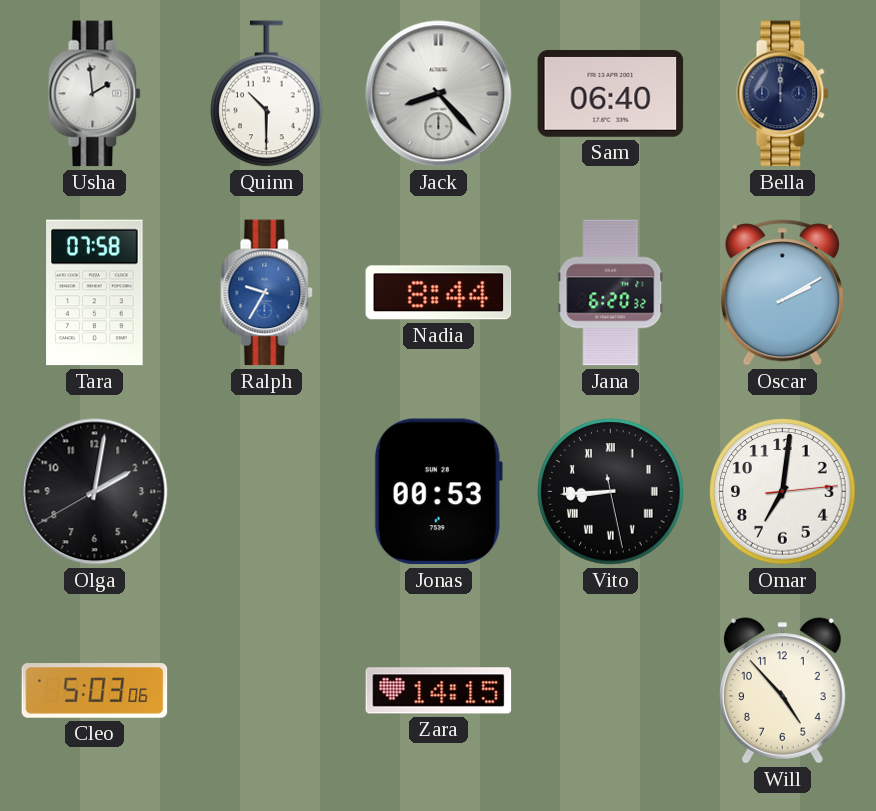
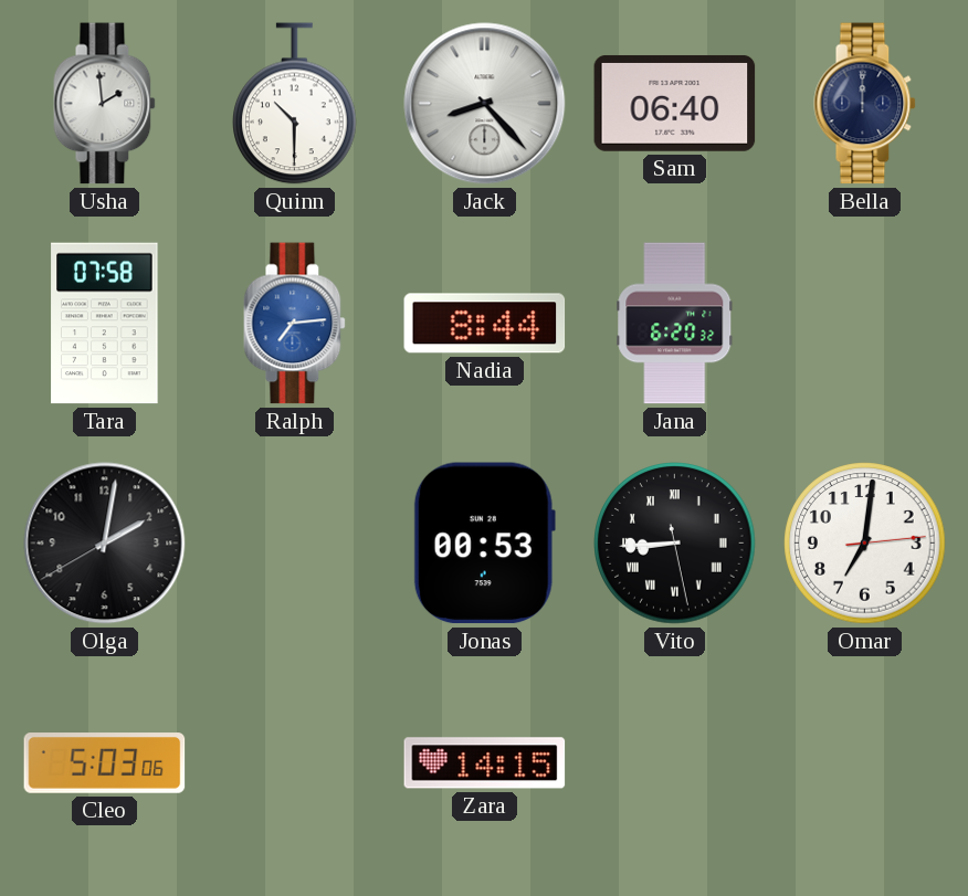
Ralph: 9:35 -> 7:14 (295, 324)
Oscar: 2:10 -> none (782, 293)
Will: 4:53 -> none (782, 691)
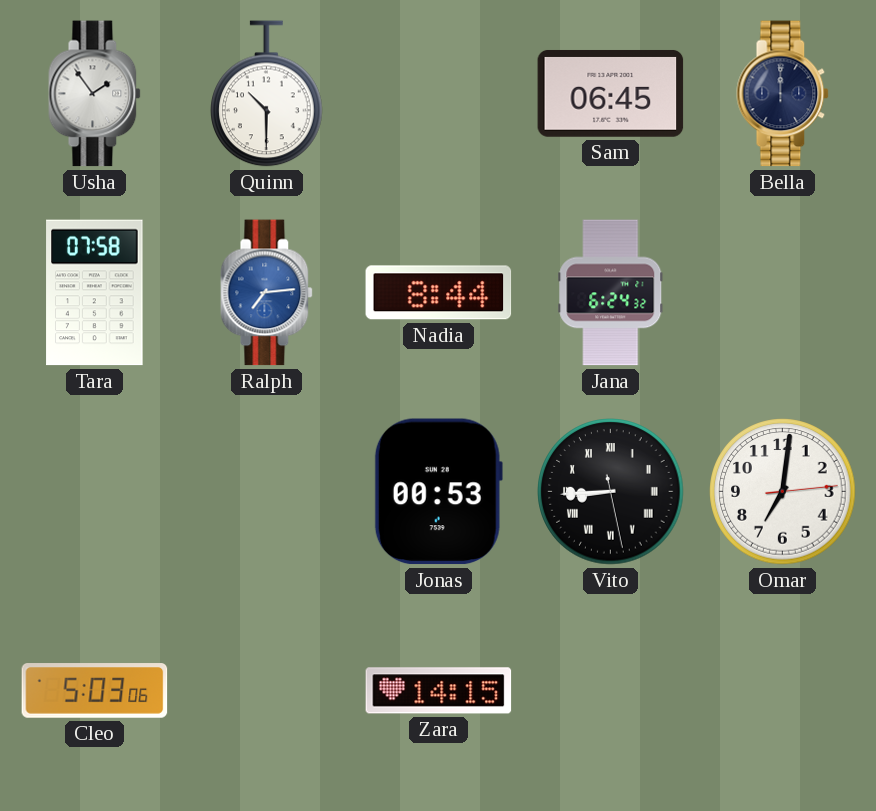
Usha: 1:59 -> 1:54 (95, 94)
Jack: 8:23 -> none (485, 104)
Sam: 06:40 -> 06:45 (611, 93)
Jana: 6:20 -> 6:24 (611, 293)
Olga: 2:01 -> none (105, 544)
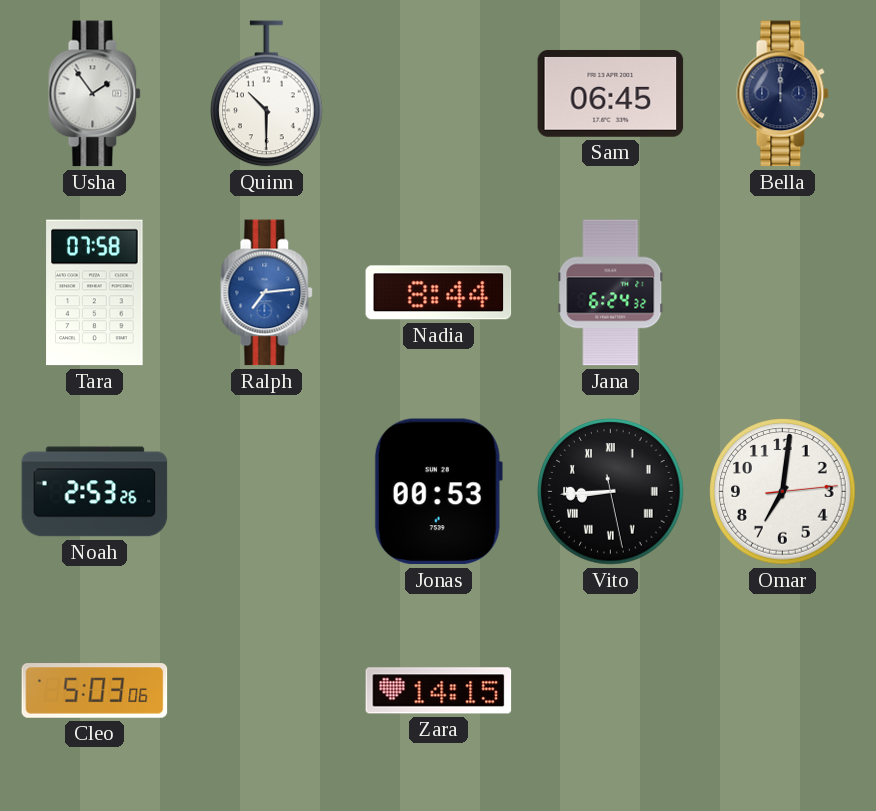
Noah: none -> 2:53 (95, 492)
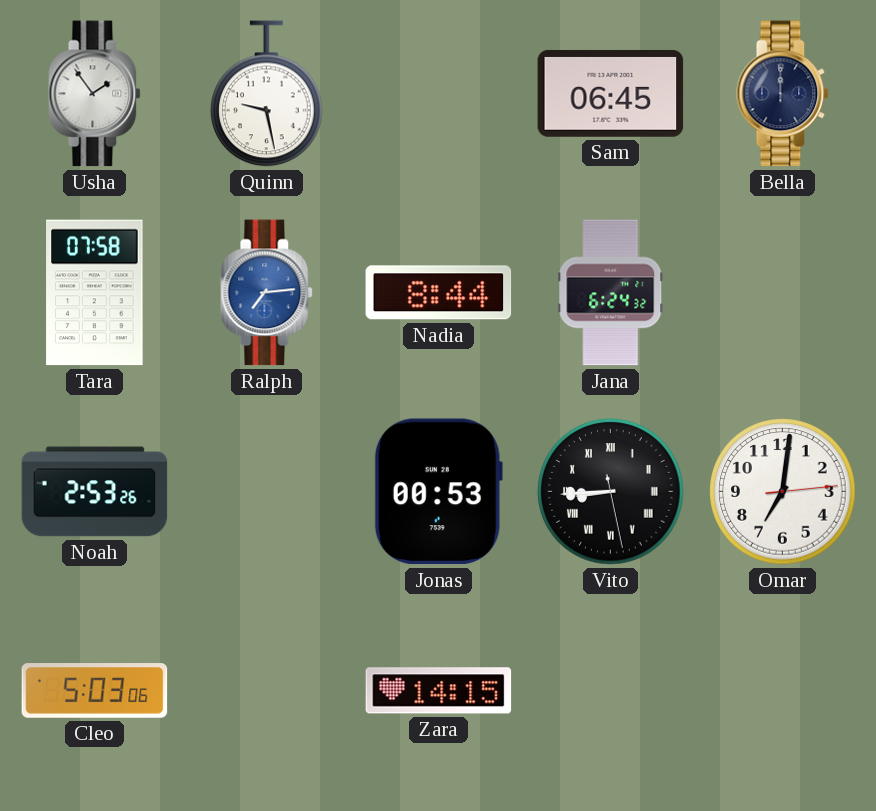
Quinn: 10:30 -> 9:28 (267, 94)
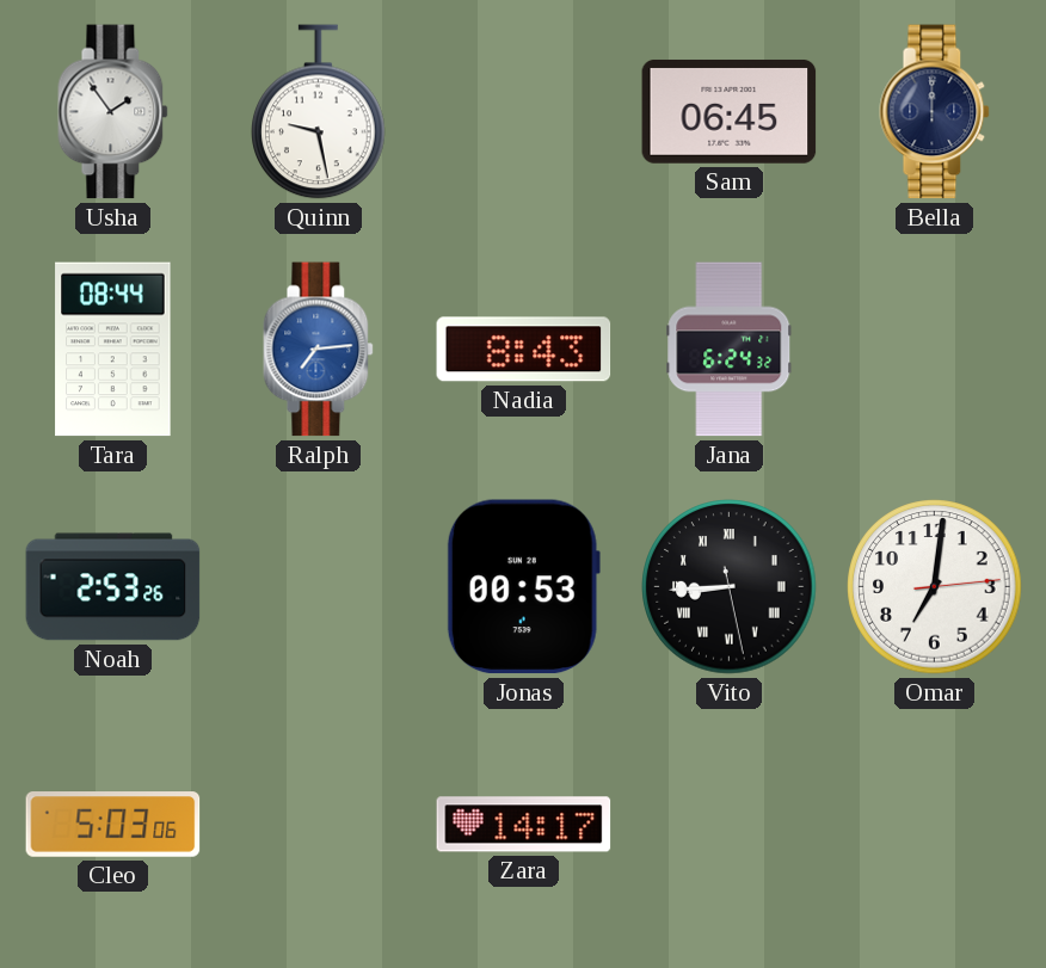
Tara: 07:58 -> 08:44 (113, 350)
Nadia: 8:44 -> 8:43 (524, 350)
Zara: 14:15 -> 14:17 (524, 825)
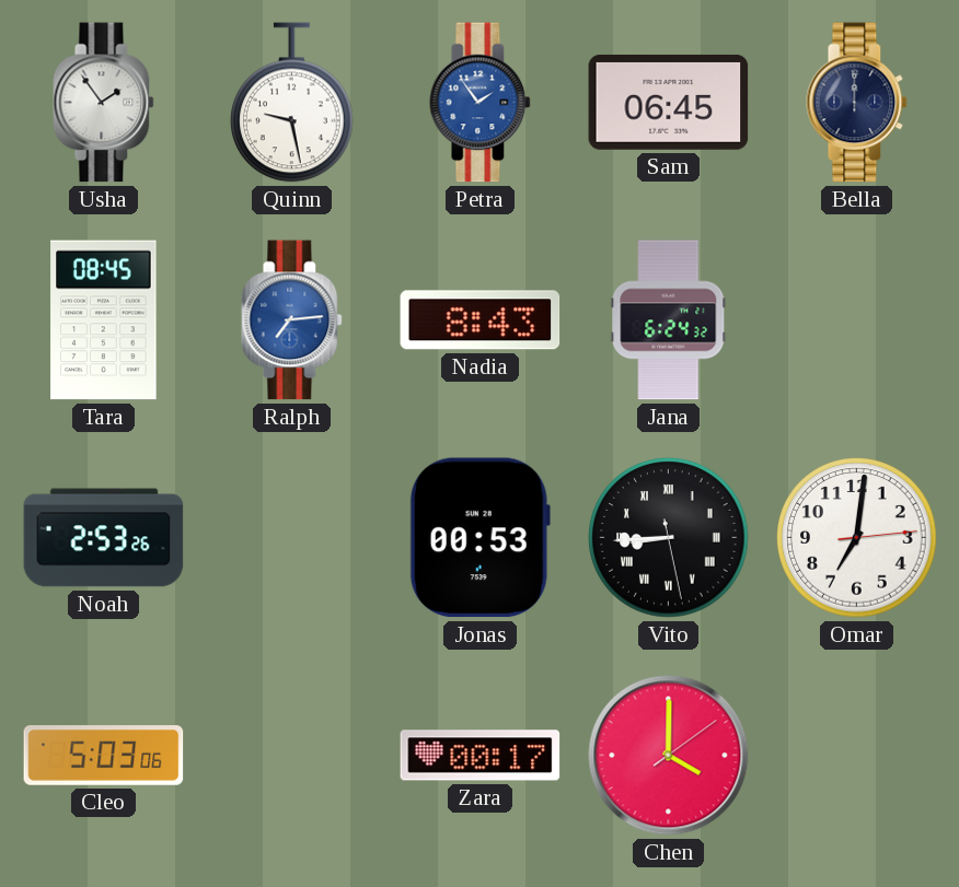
Petra: none -> 1:54 (481, 103)
Tara: 08:44 -> 08:45 (104, 320)
Zara: 14:17 -> 00:17 (481, 756)
Chen: none -> 4:00 (669, 756)
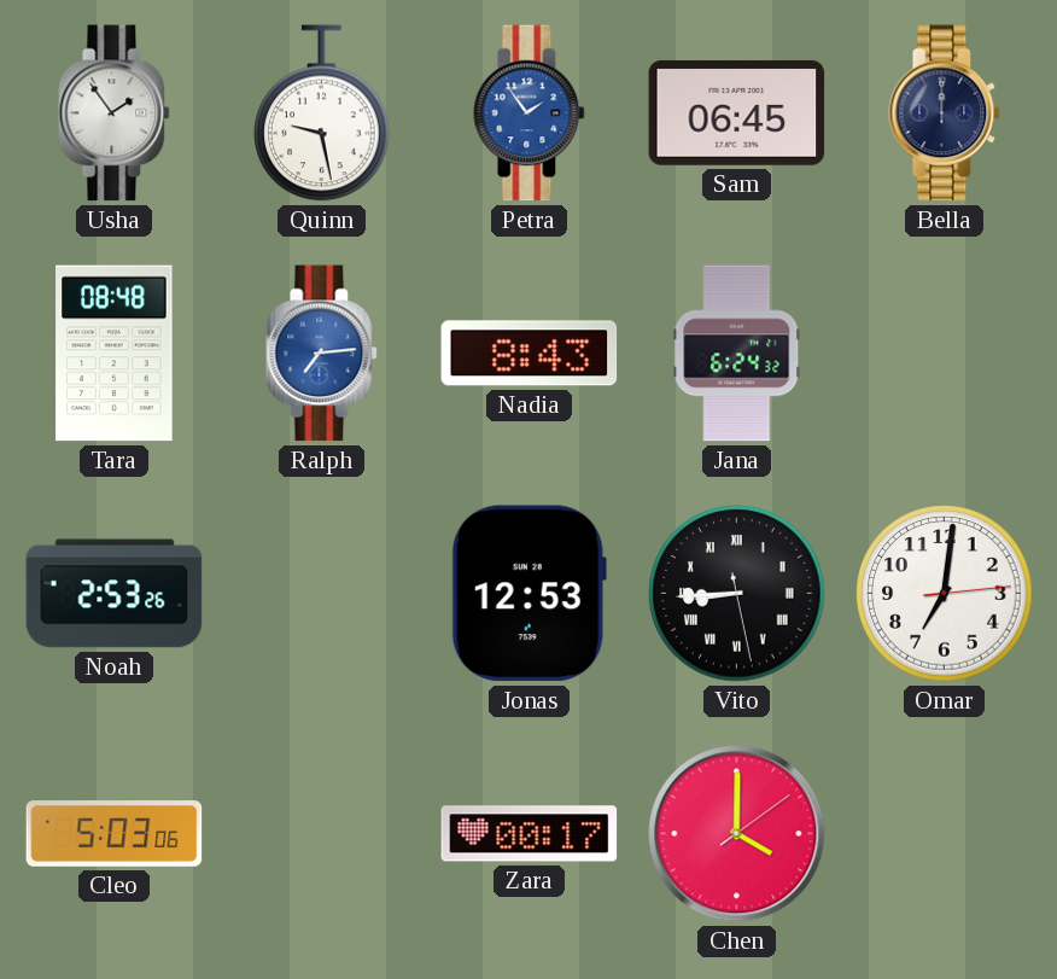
Tara: 08:45 -> 08:48 (115, 354)
Jonas: 00:53 -> 12:53 (528, 594)
